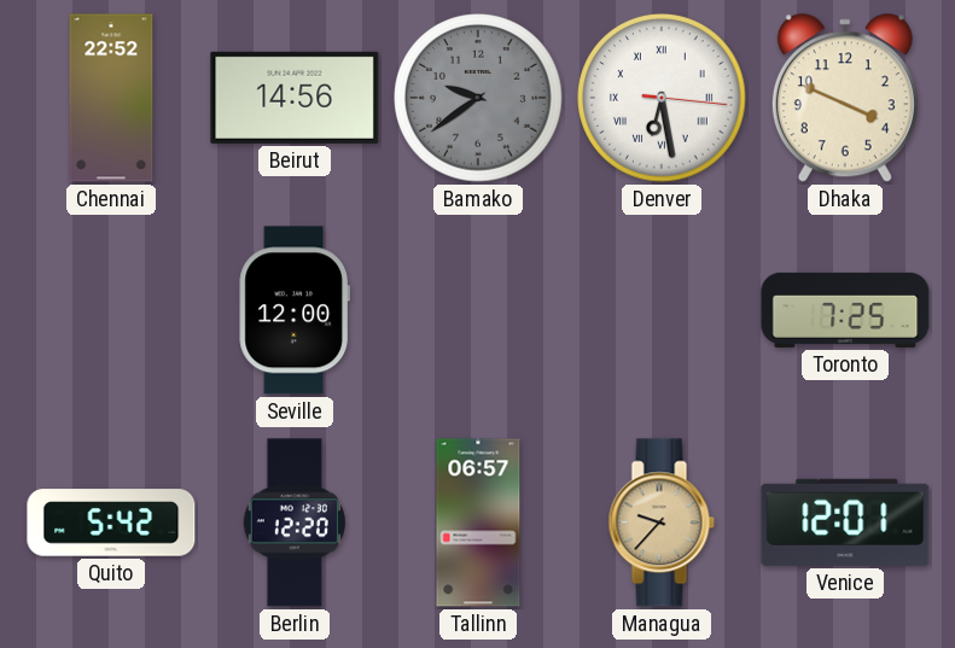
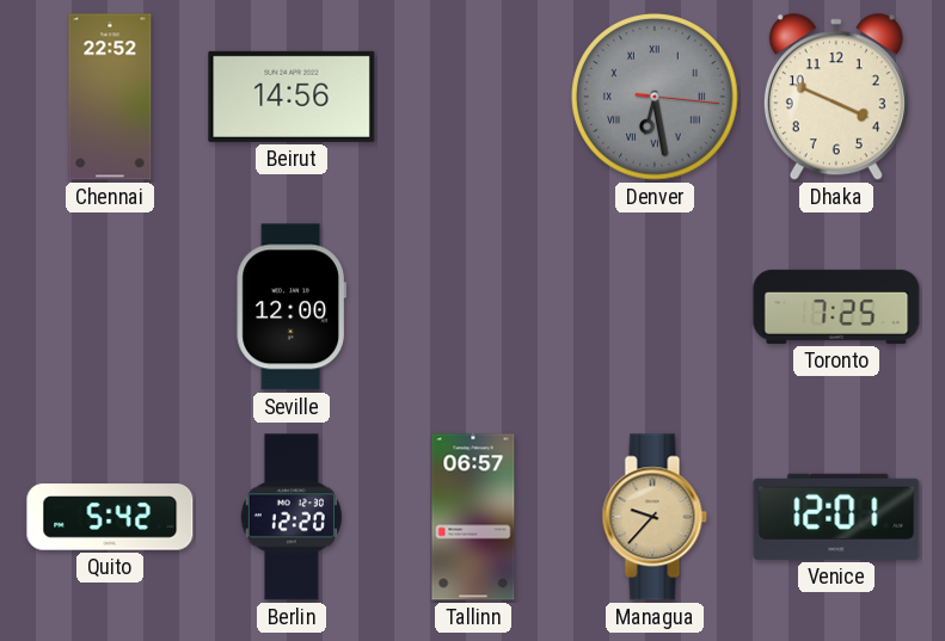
Bamako: 9:39 -> none (478, 98)
Denver dial: white -> grey (655, 97)
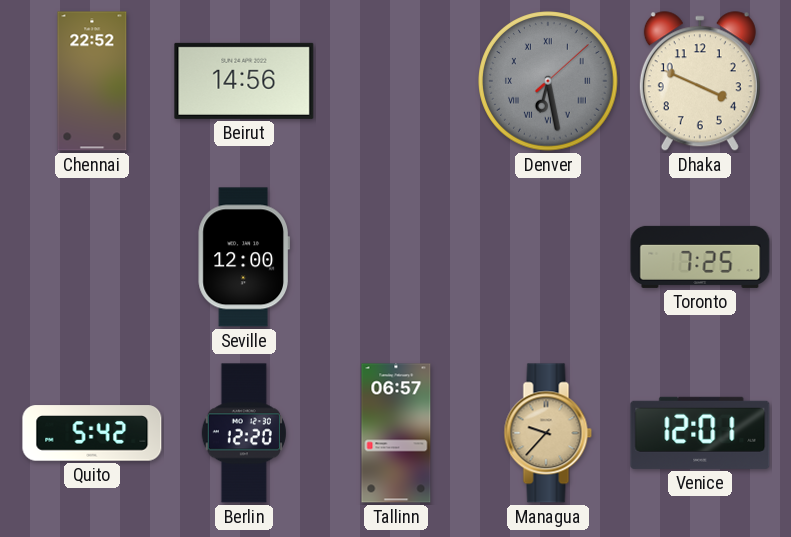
Denver: 6:28:16 -> 6:28:08 (548, 81)
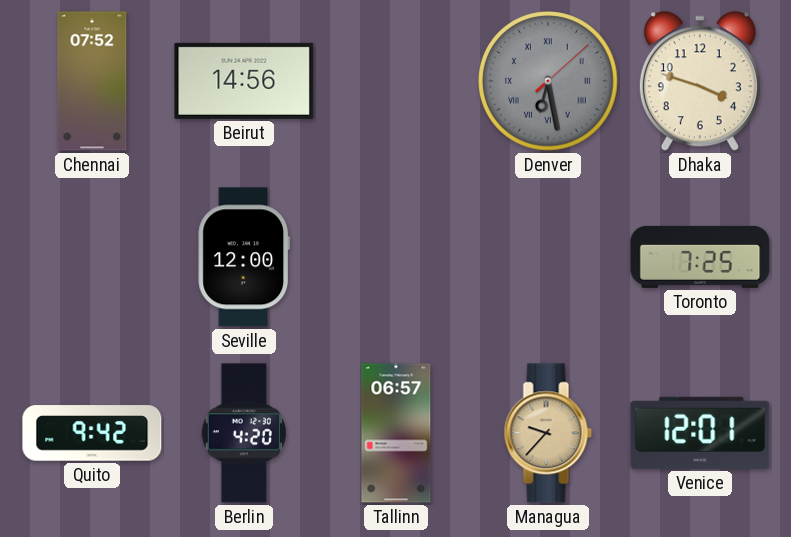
Chennai: 22:52 -> 07:52 (92, 81)
Dhaka: 3:49 -> 3:48 (700, 82)
Quito: 5:42 -> 9:42 (92, 433)
Berlin: 12:20 -> 4:20 (244, 433)
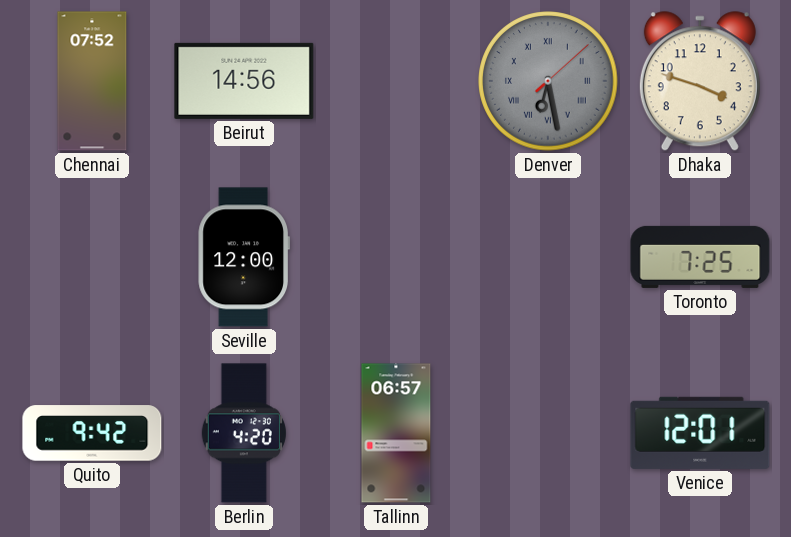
Managua: 9:37 -> none (548, 433)
